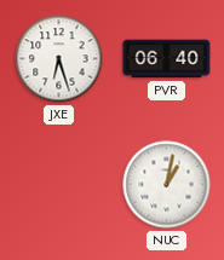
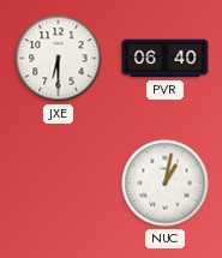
JXE: 6:27 -> 6:30 (59, 59)
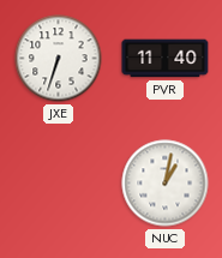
JXE: 6:30 -> 6:33 (59, 59)
PVR: 06:40 -> 11:40 (166, 59)
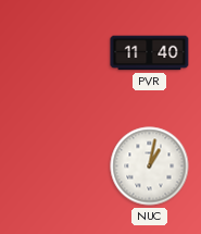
JXE: 6:33 -> none (59, 59)
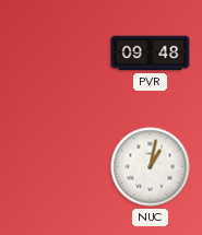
PVR: 11:40 -> 09:48 (151, 54)
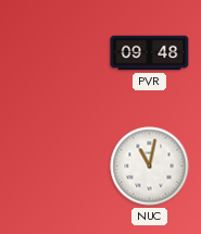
NUC: 1:02 -> 11:02 (150, 167)
